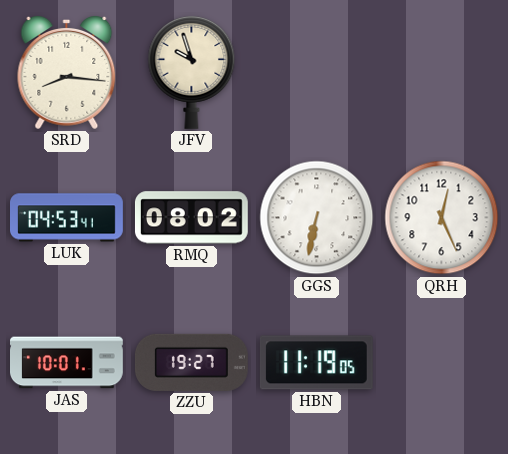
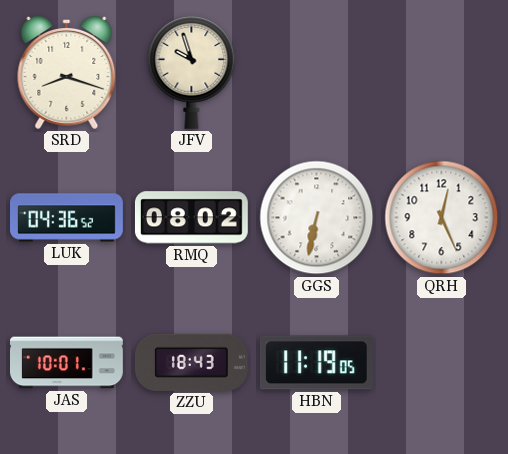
SRD: 8:16 -> 8:18 (67, 72)
LUK: 04:53 -> 04:36 (67, 218)
ZZU: 19:27 -> 18:43 (191, 362)
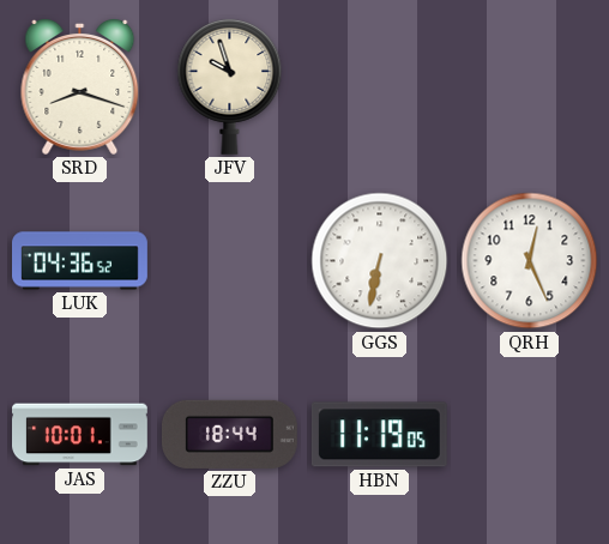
RMQ: 08:02 -> none (191, 218)
ZZU: 18:43 -> 18:44 (229, 434)
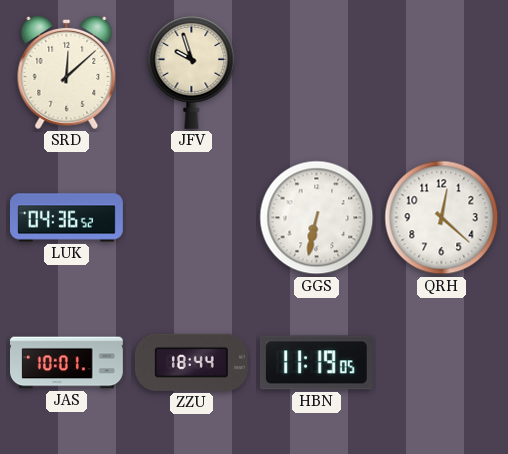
SRD: 8:18 -> 12:08 (67, 72)
QRH: 12:26 -> 12:22 (442, 218)
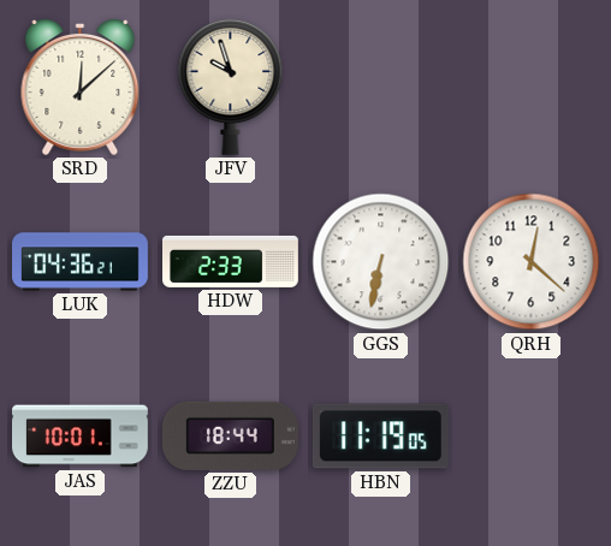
LUK: 04:36:52 -> 04:36:21 (81, 262)
HDW: none -> 2:33 (231, 261)
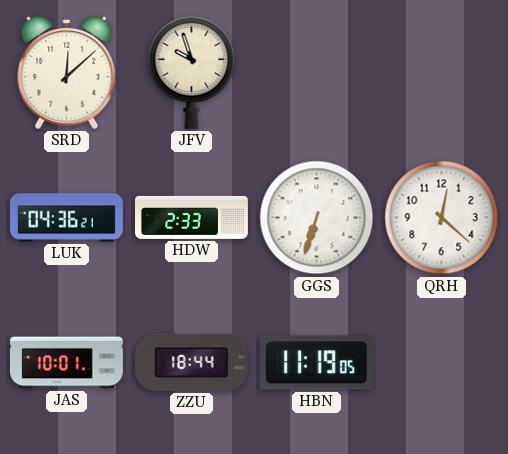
GGS: 6:32 -> 6:33 (317, 218)
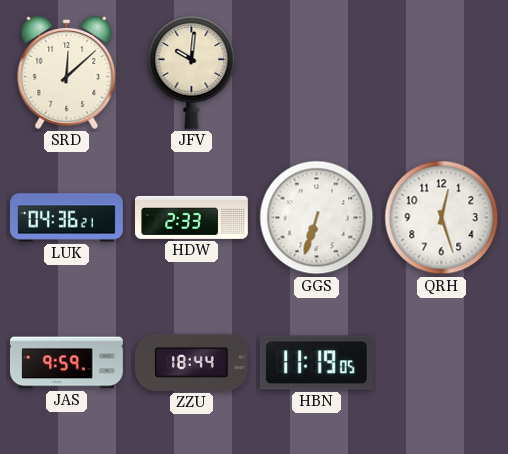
JFV: 9:57 -> 10:01 (192, 72)
QRH: 12:22 -> 12:27 (442, 218)
JAS: 10:01 -> 9:59 (67, 363)
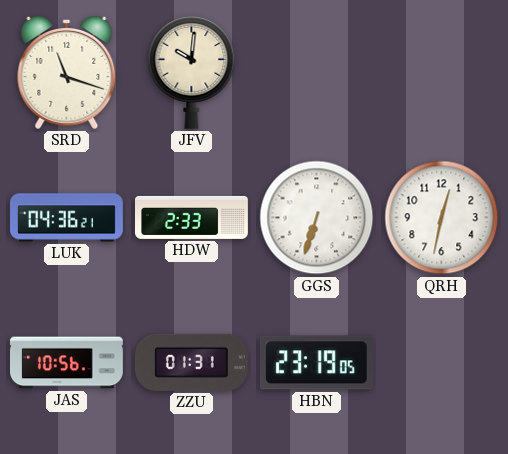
SRD: 12:08 -> 11:18 (67, 72)
QRH: 12:27 -> 12:32 (442, 218)
JAS: 9:59 -> 10:56 (67, 363)
ZZU: 18:44 -> 01:31 (191, 362)
HBN: 11:19 -> 23:19 (316, 363)
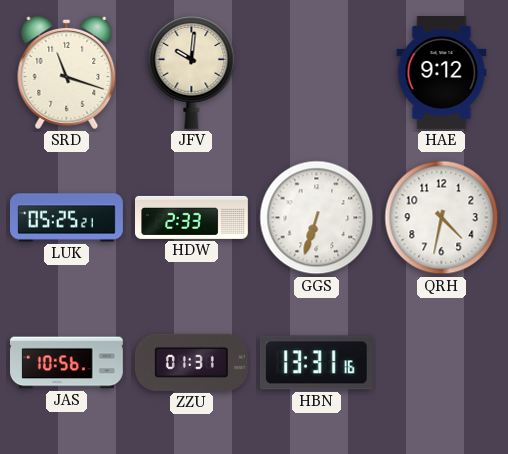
HAE: none -> 9:12 (442, 73)
LUK: 04:36 -> 05:25 (67, 218)
QRH: 12:32 -> 4:32 (442, 218)
HBN: 23:19 -> 13:31 (316, 363)
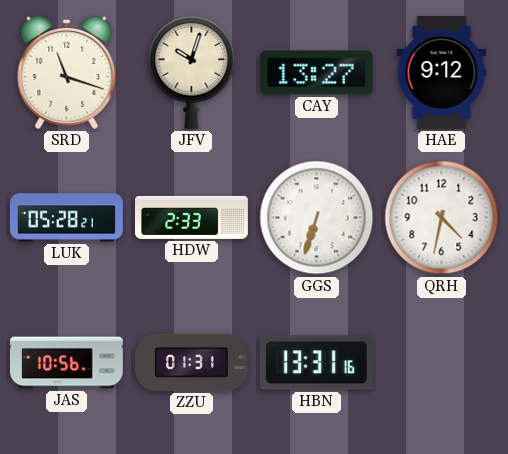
JFV: 10:01 -> 10:03 (192, 72)
CAY: none -> 13:27 (316, 73)
LUK: 05:25 -> 05:28 (67, 218)
